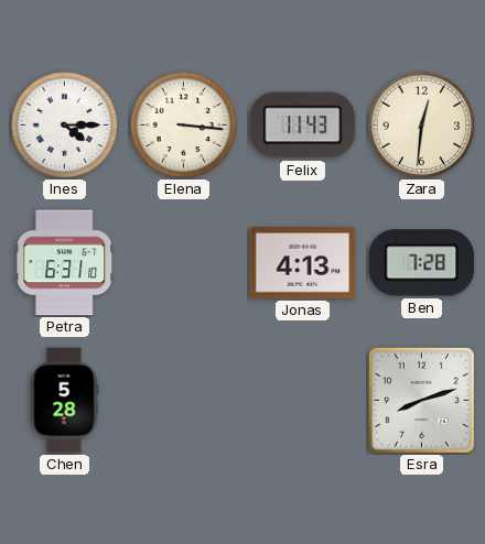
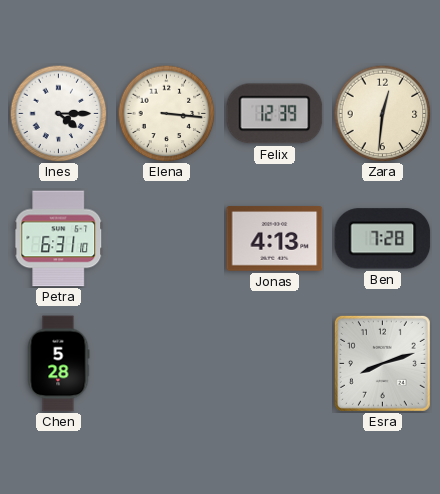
Felix: 11:43 -> 12:39 (275, 114)
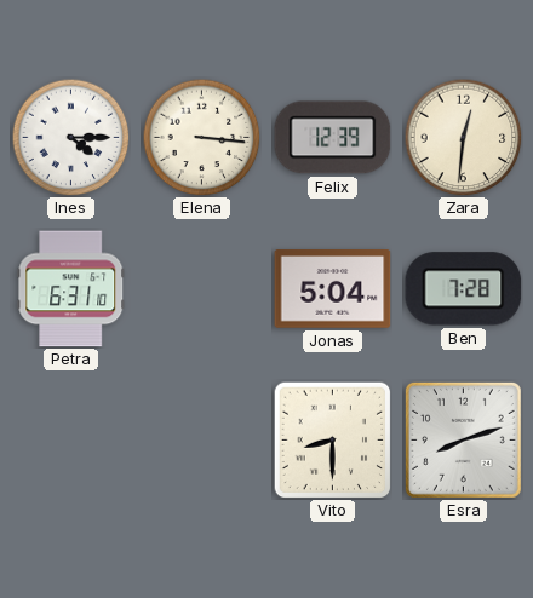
Jonas: 4:13 -> 5:04 (333, 289)
Chen: 5:28 -> none (58, 364)
Vito: none -> 8:30 (332, 439)
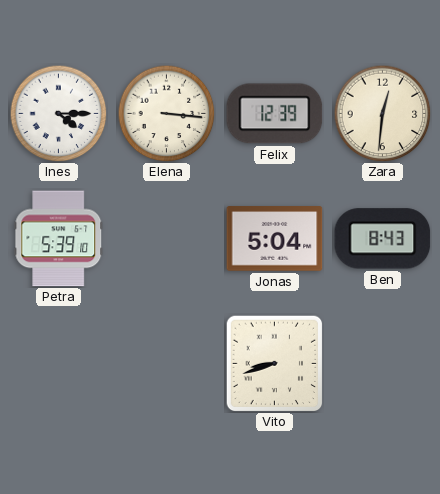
Petra: 6:31 -> 5:39 (59, 239)
Ben: 7:28 -> 8:43 (383, 239)
Vito: 8:30 -> 8:42 (274, 363)
Esra: 8:12 -> none (463, 439)
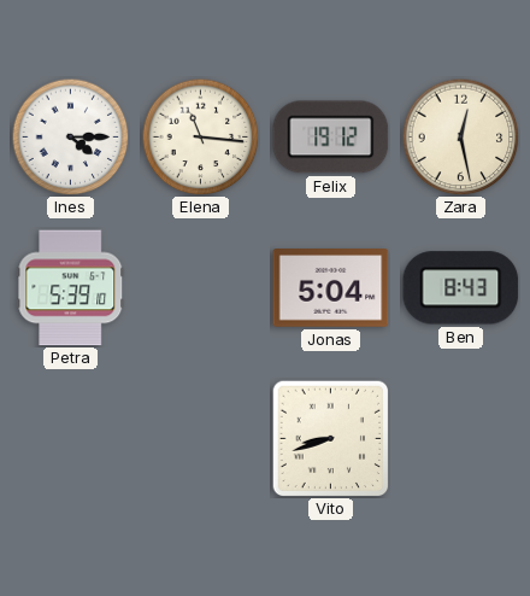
Elena: 3:16 -> 11:16 (200, 136)
Felix: 12:39 -> 19:12 (331, 138)
Zara: 12:31 -> 12:28 (460, 136)
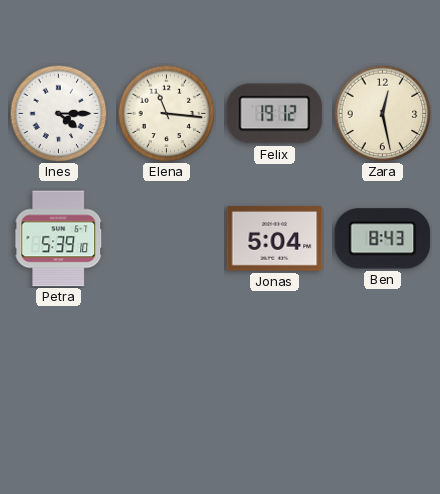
Vito: 8:42 -> none (330, 438)
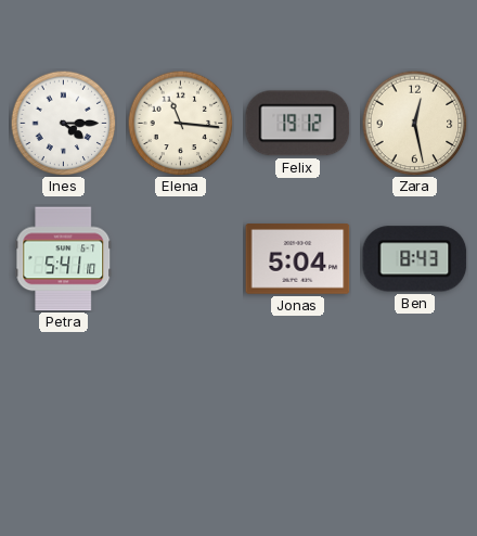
Petra: 5:39 -> 5:41 (64, 259)
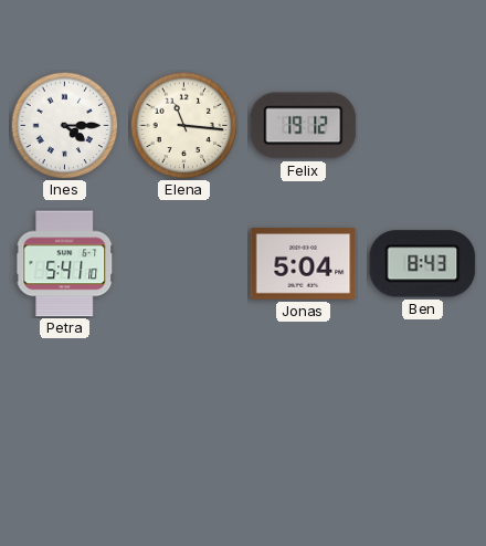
Zara: 12:28 -> none (414, 123)
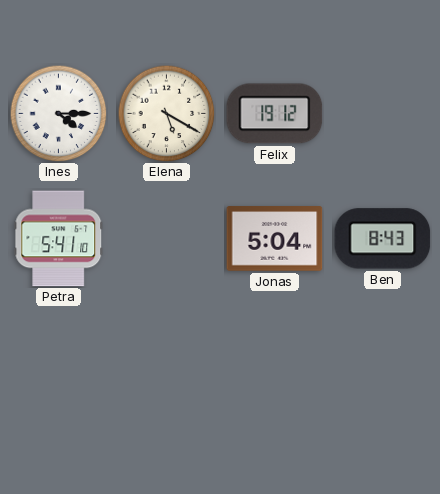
Elena: 11:16 -> 5:20 (166, 113)
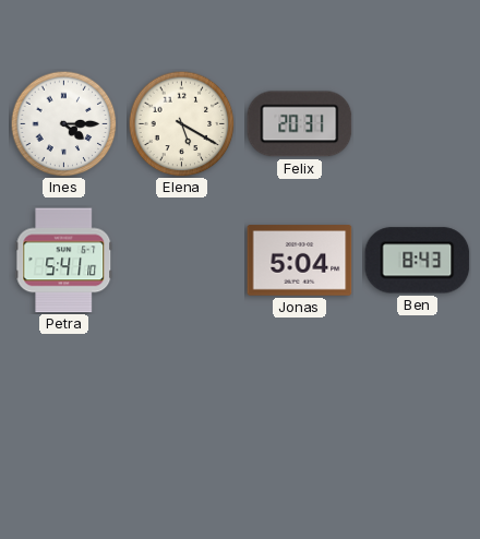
Felix: 19:12 -> 20:31 (300, 124)
